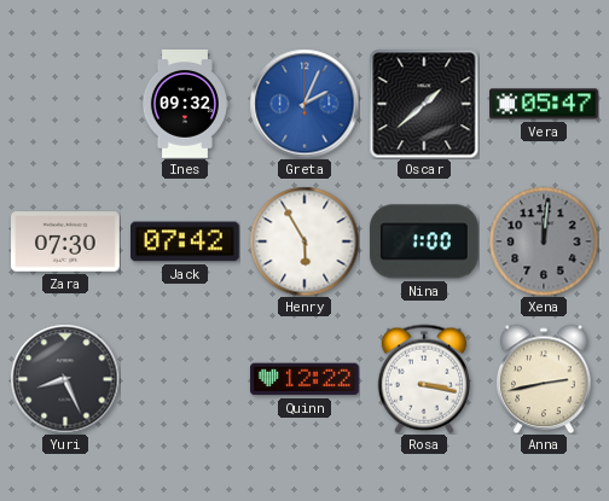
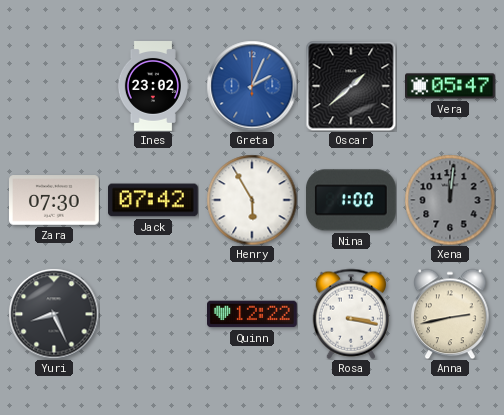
Ines: 09:32 -> 23:02 (153, 86)
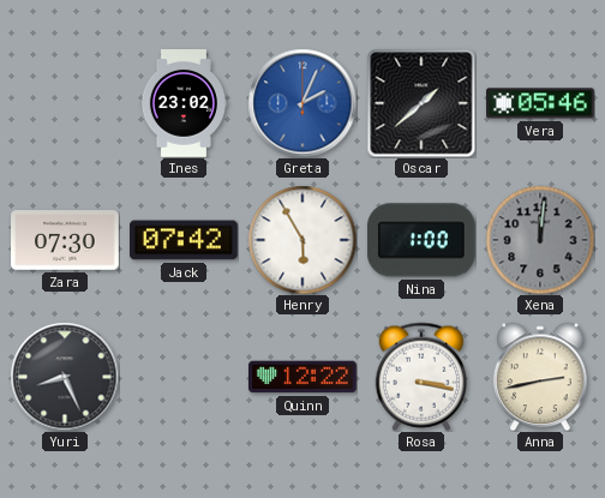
Vera: 05:47 -> 05:46 (541, 103)
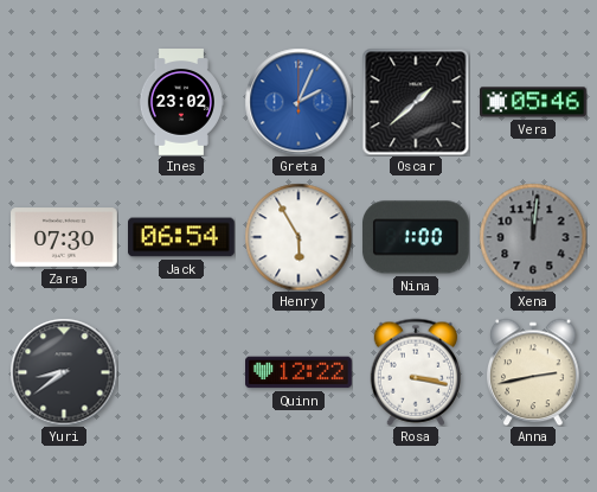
Jack: 07:42 -> 06:54 (182, 237)
Yuri: 8:26 -> 8:39 (64, 372)
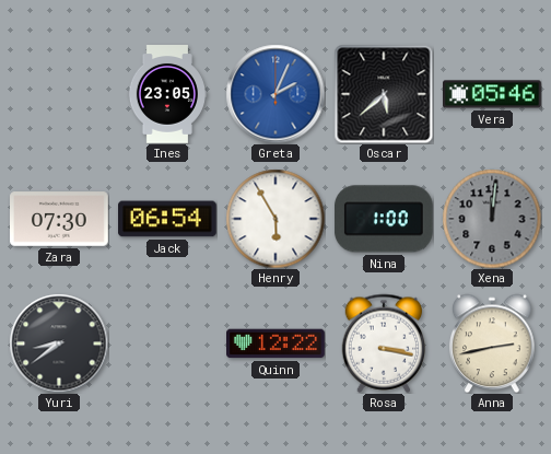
Ines: 23:02 -> 23:05 (167, 94)
Oscar: 1:38 -> 5:38 (384, 94)
